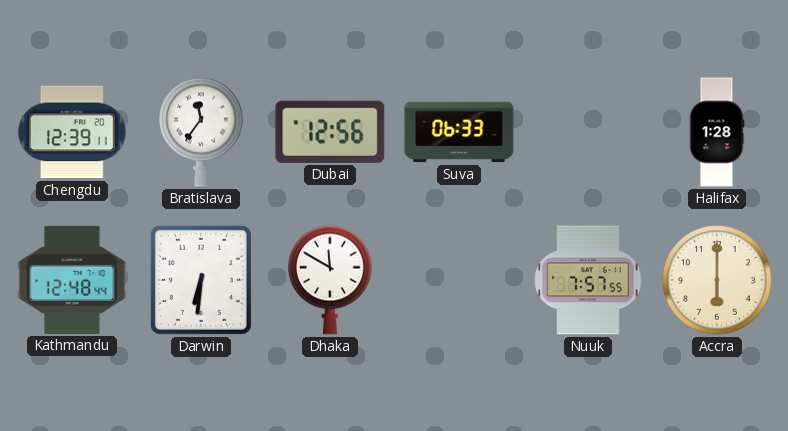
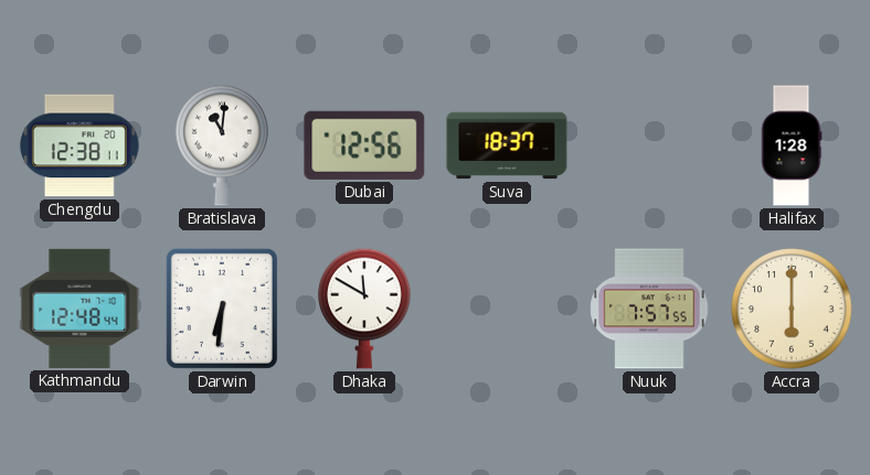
Chengdu: 12:39 -> 12:38 (79, 145)
Bratislava: 11:36 -> 11:01 (222, 145)
Suva: 06:33 -> 18:37 (507, 145)
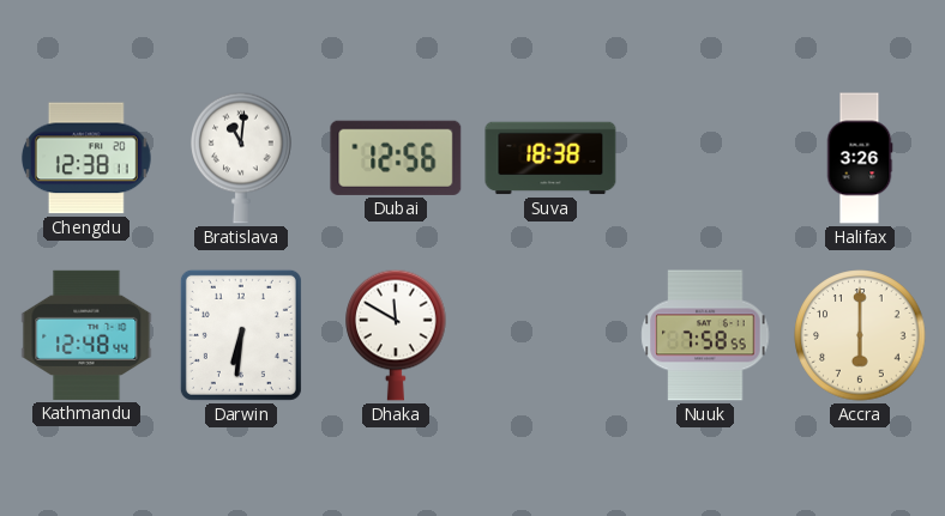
Suva: 18:37 -> 18:38 (550, 158)
Halifax: 1:28 -> 3:26 (860, 158)
Nuuk: 7:57 -> 7:58 (705, 335)
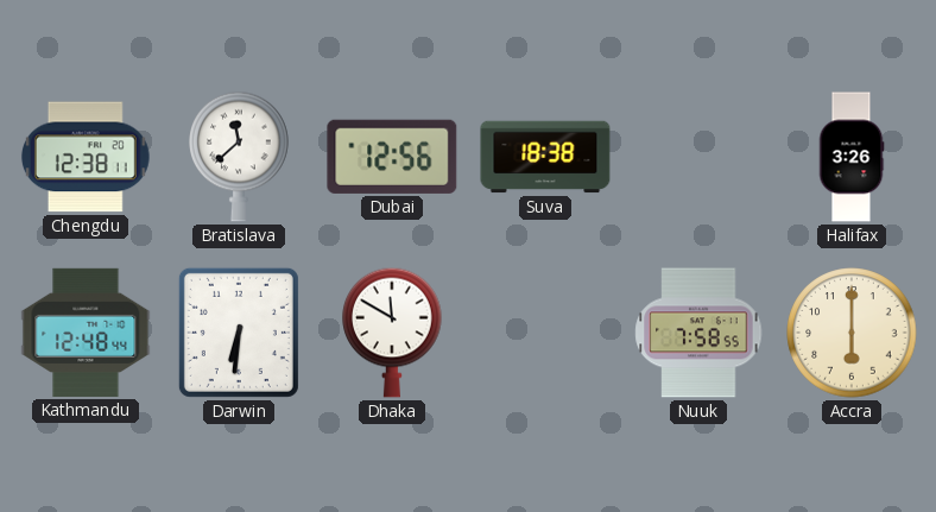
Bratislava: 11:01 -> 11:38 (239, 157)
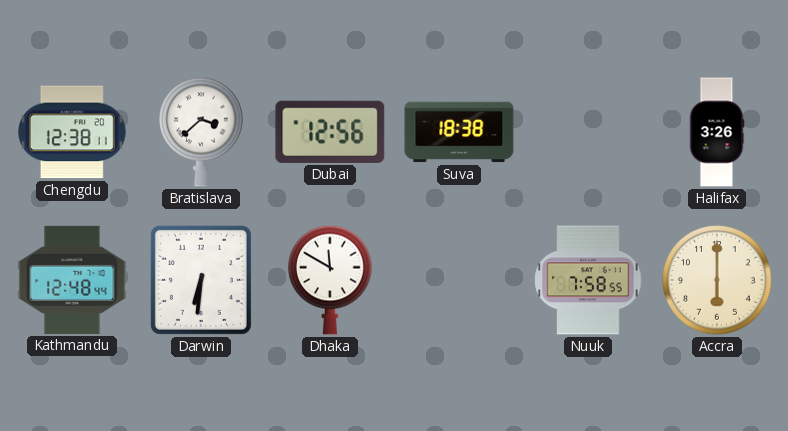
Bratislava: 11:38 -> 3:38 (201, 132)
